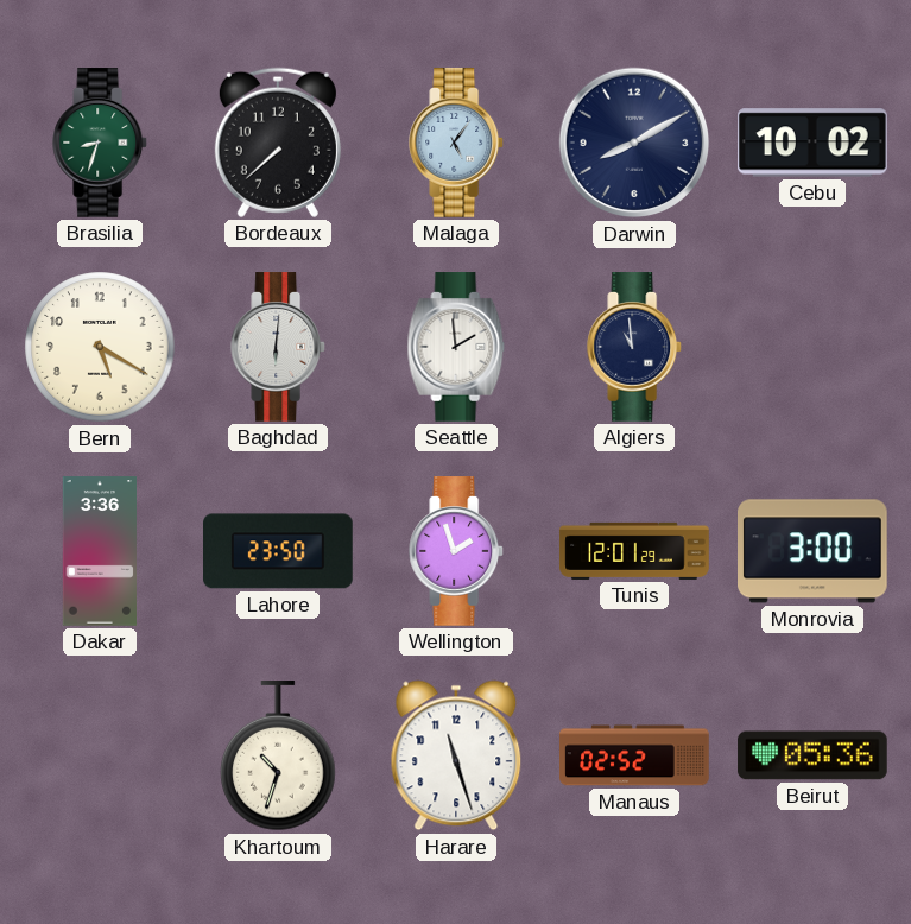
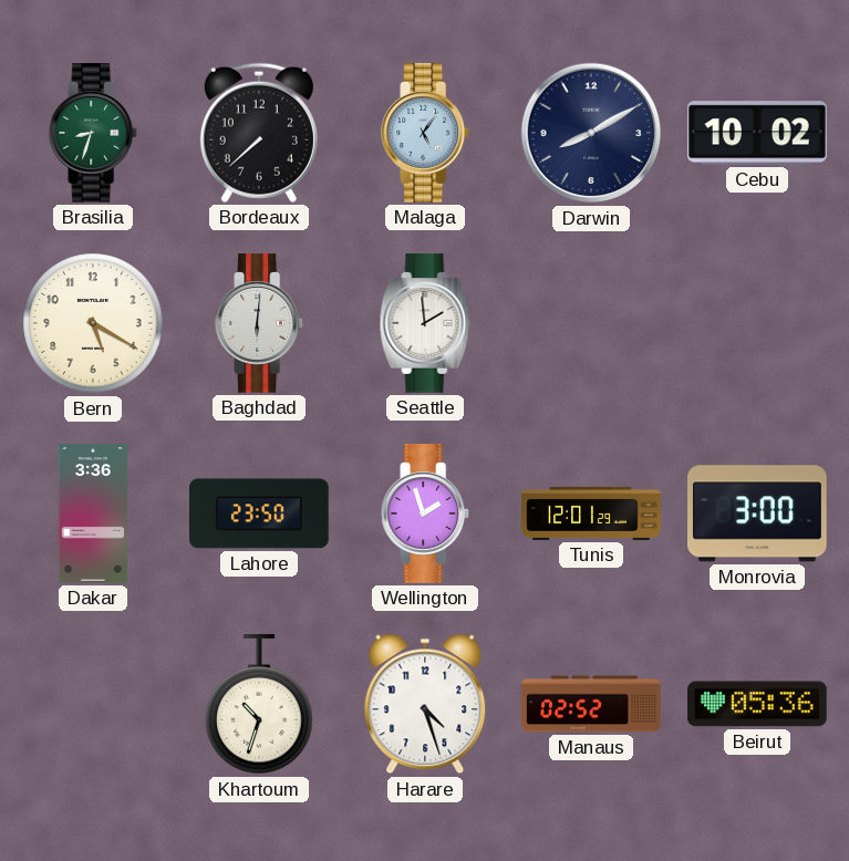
Algiers: 10:59 -> none (635, 347)
Harare: 11:27 -> 4:27 (425, 704)
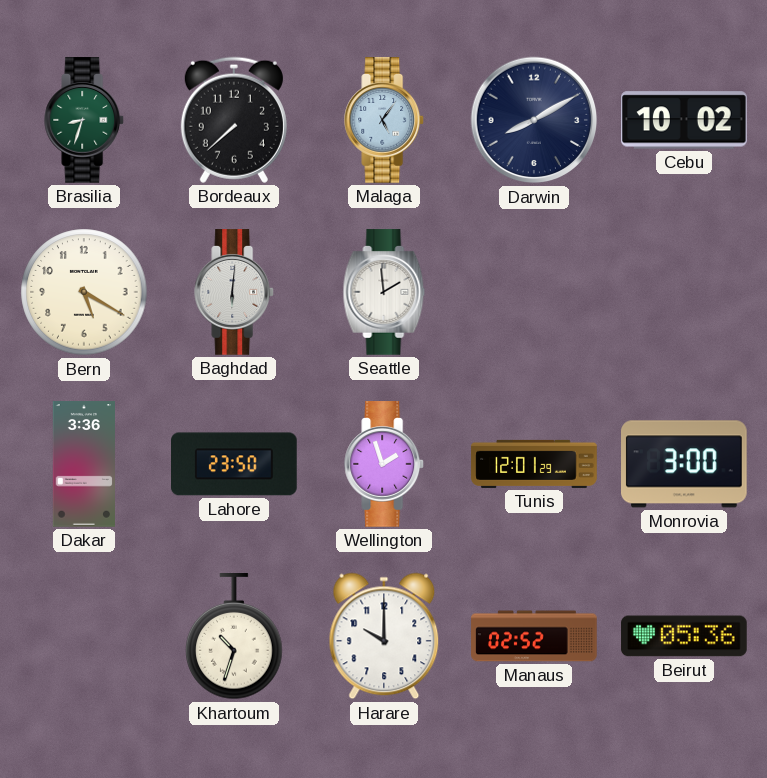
Harare: 4:27 -> 10:00 (384, 636)
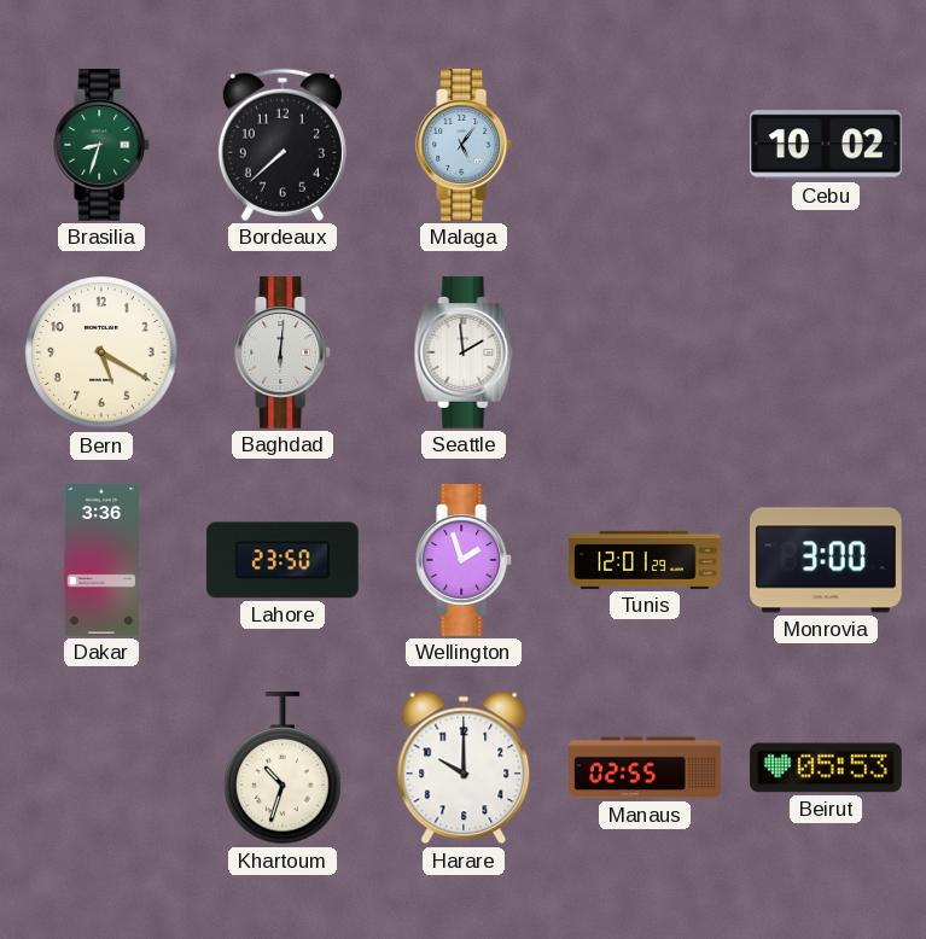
Darwin: 8:10 -> none (534, 120)
Manaus: 02:52 -> 02:55 (645, 768)
Beirut: 05:36 -> 05:53 (826, 768)
